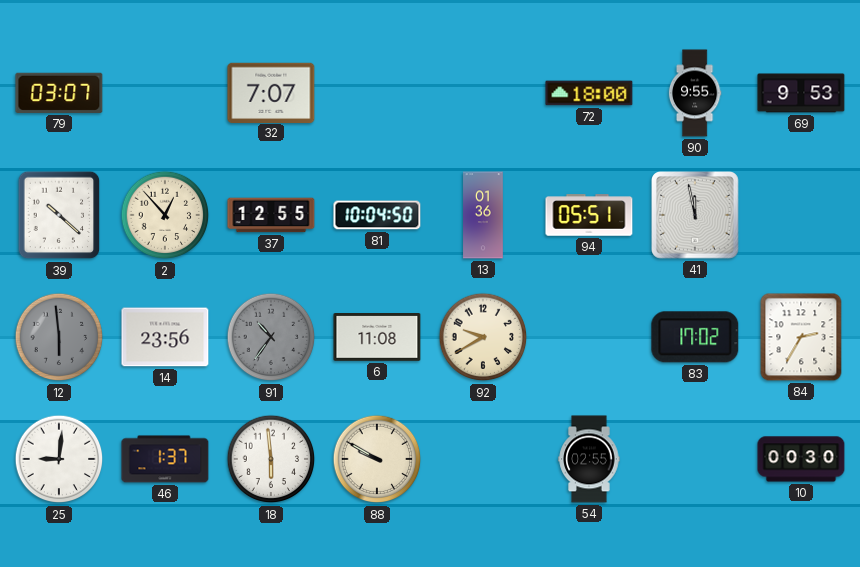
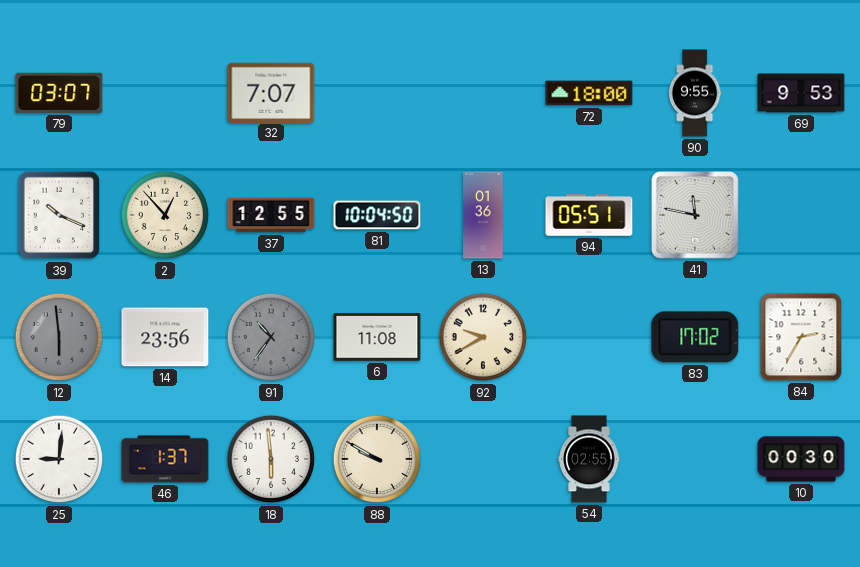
39: 10:22 -> 10:19 (59, 215)
41: 11:58 -> 11:47 (696, 216)
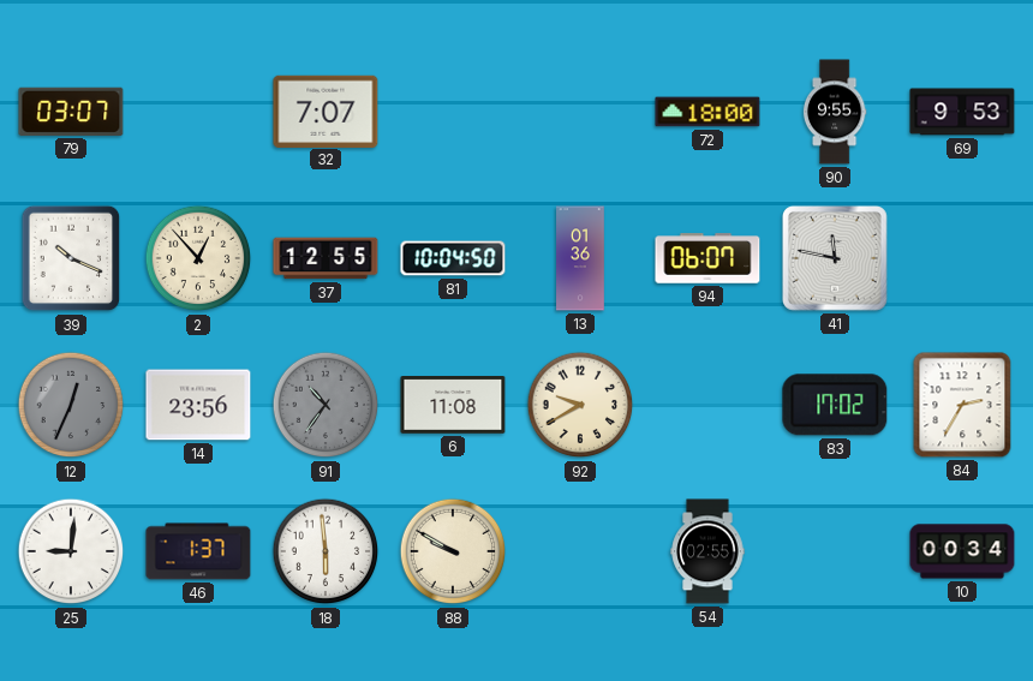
94: 05:51 -> 06:07 (707, 258)
12: 5:59 -> 12:34 (71, 405)
10: 00:30 -> 00:34 (962, 551)
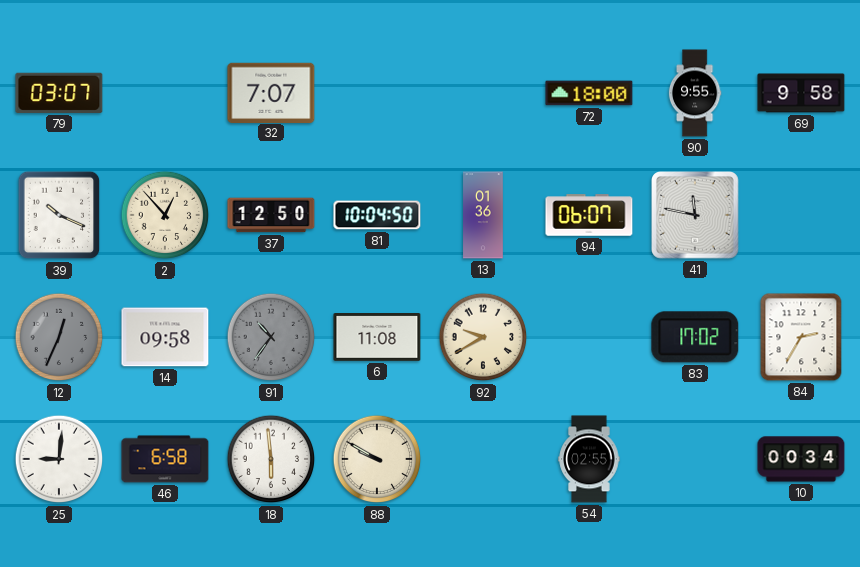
69: 9:53 -> 9:58 (801, 93)
37: 12:55 -> 12:50 (271, 215)
14: 23:56 -> 09:58 (165, 337)
46: 1:37 -> 6:58 (165, 459)
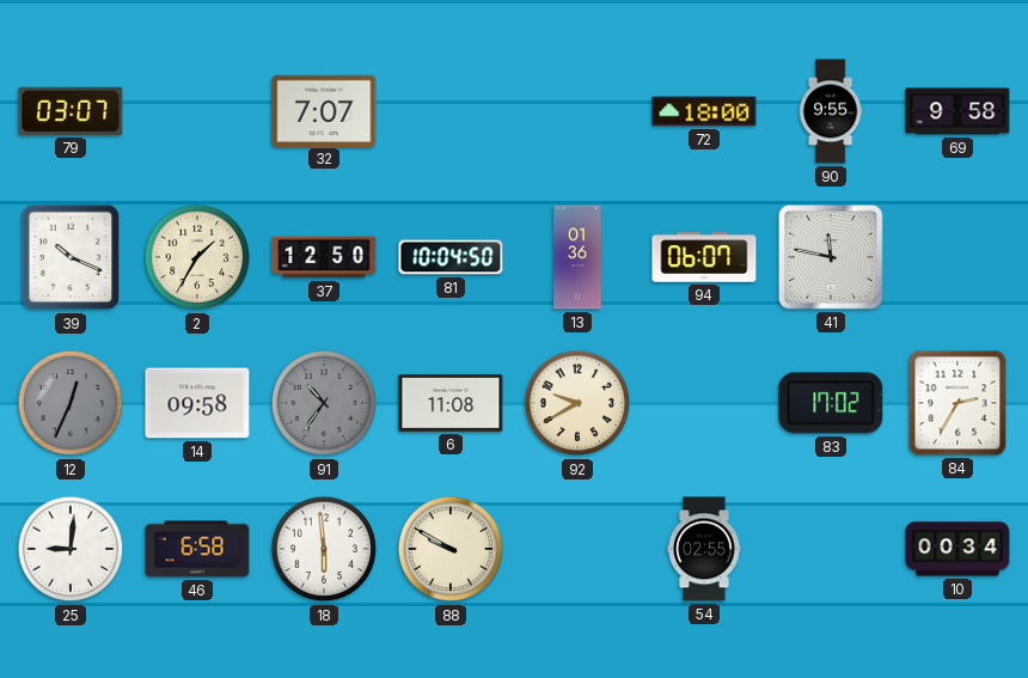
2: 12:53 -> 1:35 (197, 257)
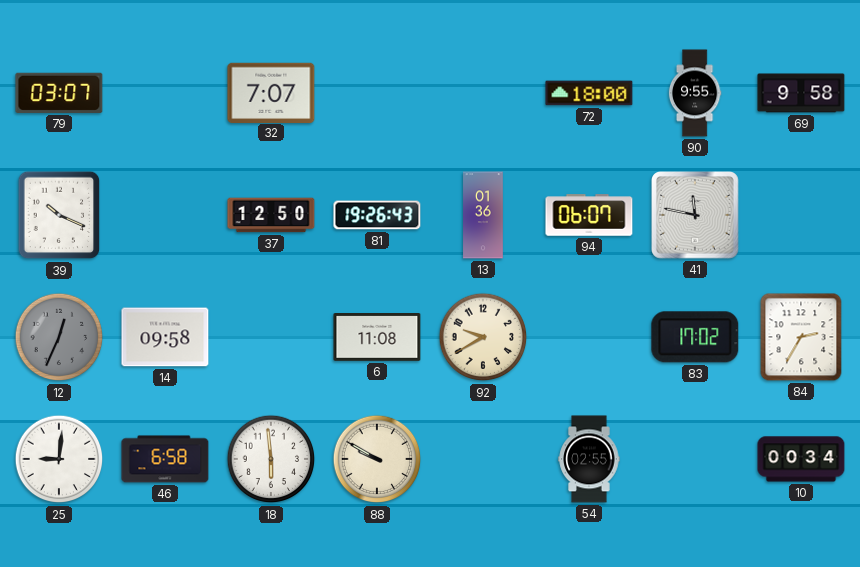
2: 1:35 -> none (197, 257)
81: 10:04 -> 19:26 (377, 215)
91: 10:36 -> none (324, 403)
